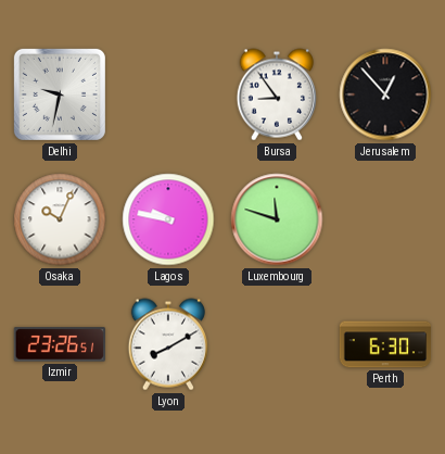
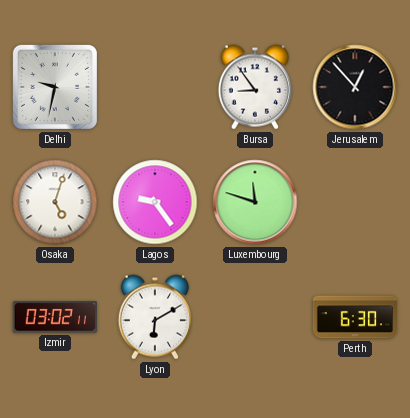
Osaka: 10:04 -> 5:03 (55, 202)
Lagos: 9:47 -> 9:24 (155, 202)
Izmir: 23:26 -> 03:02 (55, 317)
Lyon: 8:10 -> 6:10 (155, 317)
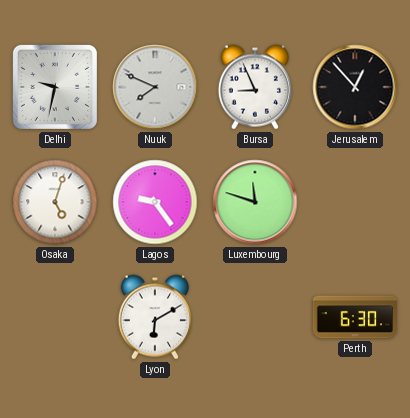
Nuuk: none -> 7:49 (155, 87)
Bursa: 8:54 -> 8:56 (255, 87)
Izmir: 03:02 -> none (55, 317)
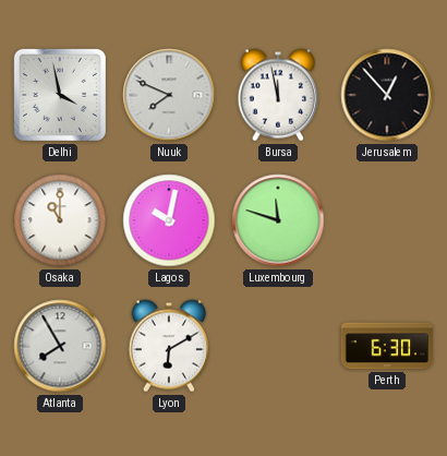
Delhi: 9:32 -> 3:58 (60, 95)
Bursa: 8:56 -> 11:58 (278, 95)
Osaka: 5:03 -> 11:00 (60, 220)
Lagos: 9:24 -> 10:02 (169, 220)
Atlanta: none -> 7:55 (60, 346)
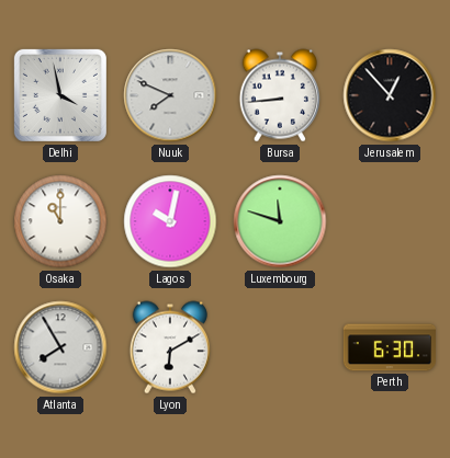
Bursa: 11:58 -> 8:44 (280, 95)
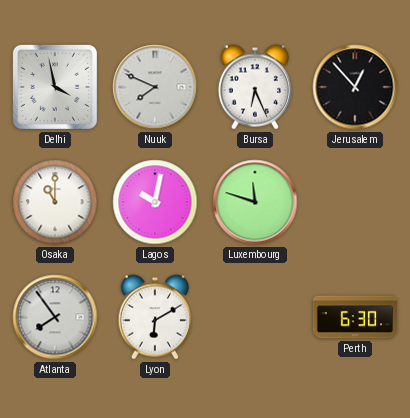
Bursa: 8:44 -> 6:26 (255, 87)
Atlanta: 7:55 -> 7:54 (55, 317)
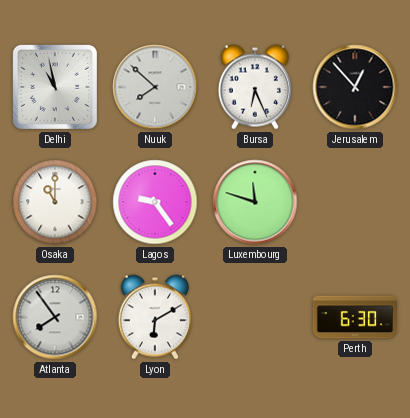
Delhi: 3:58 -> 10:58 (55, 87)
Nuuk: 7:49 -> 7:52 (155, 87)
Lagos: 10:02 -> 9:24 (155, 202)
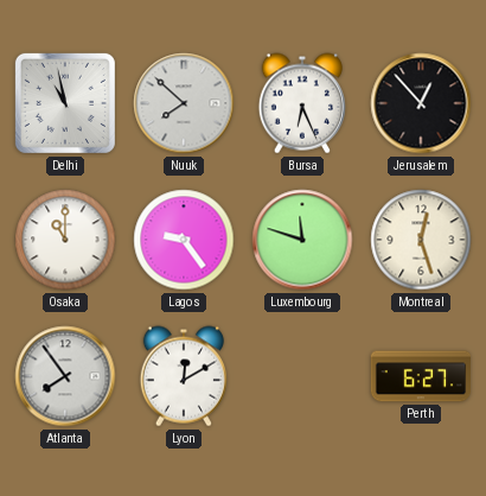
Montreal: none -> 12:27 (421, 240)
Lyon: 6:10 -> 12:10 (184, 376)
Perth: 6:30 -> 6:27 (420, 376)
